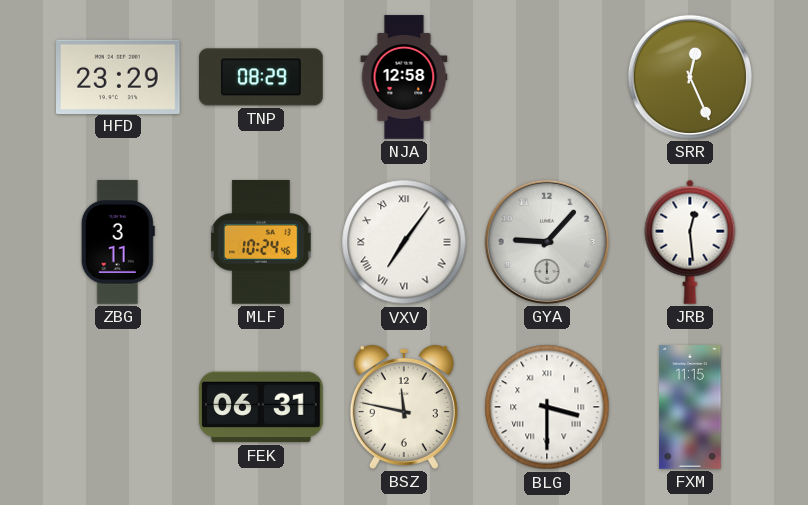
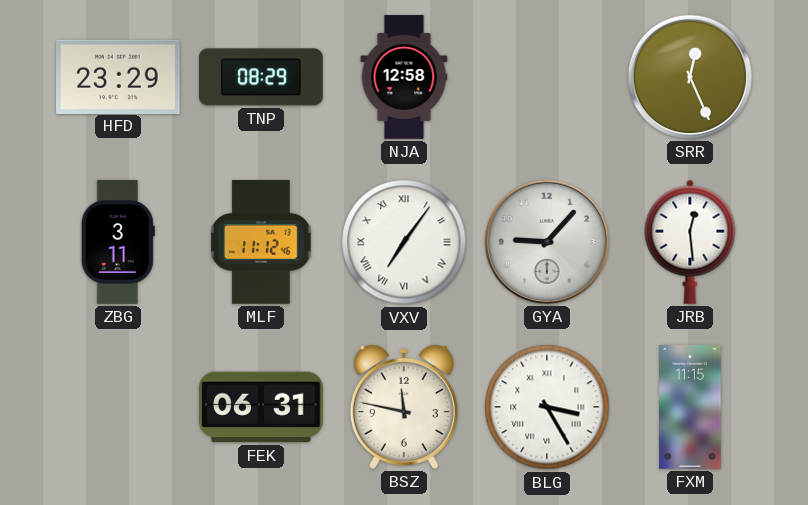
MLF: 10:24 -> 11:12 (261, 242)
BLG: 3:30 -> 3:25 (547, 407)
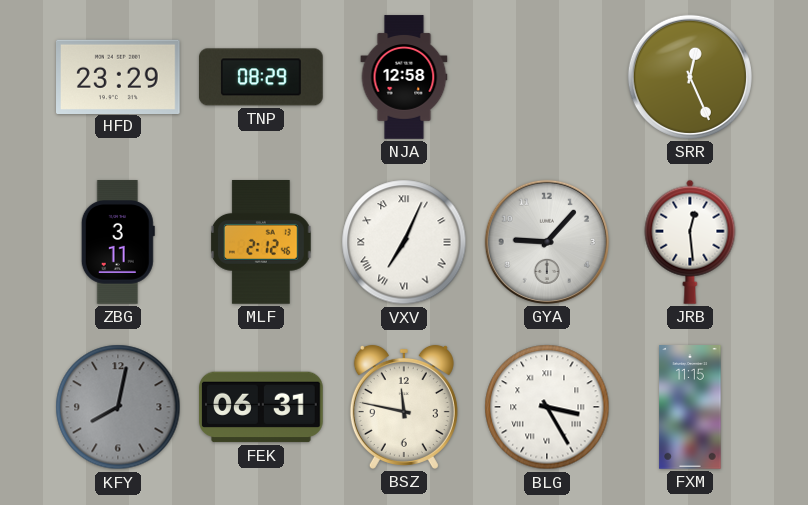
MLF: 11:12 -> 2:12 (261, 242)
VXV: 7:06 -> 7:04 (404, 242)
KFY: none -> 8:02 (118, 407)
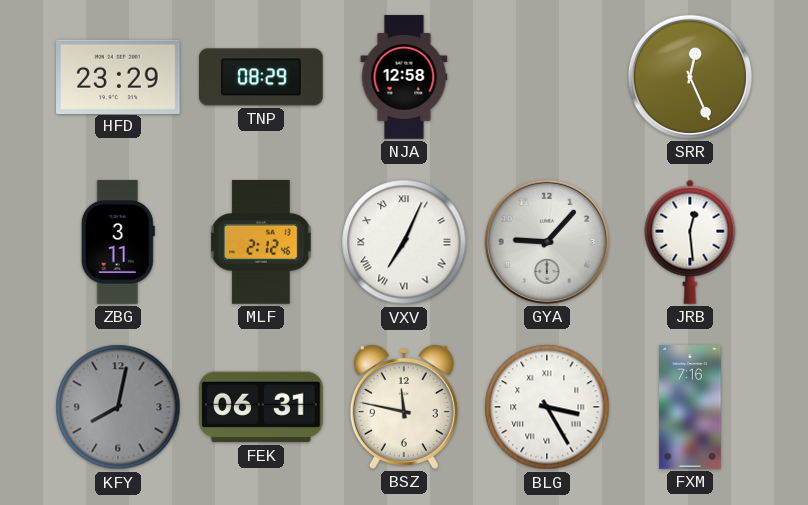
FXM: 11:15 -> 7:16 (690, 407)
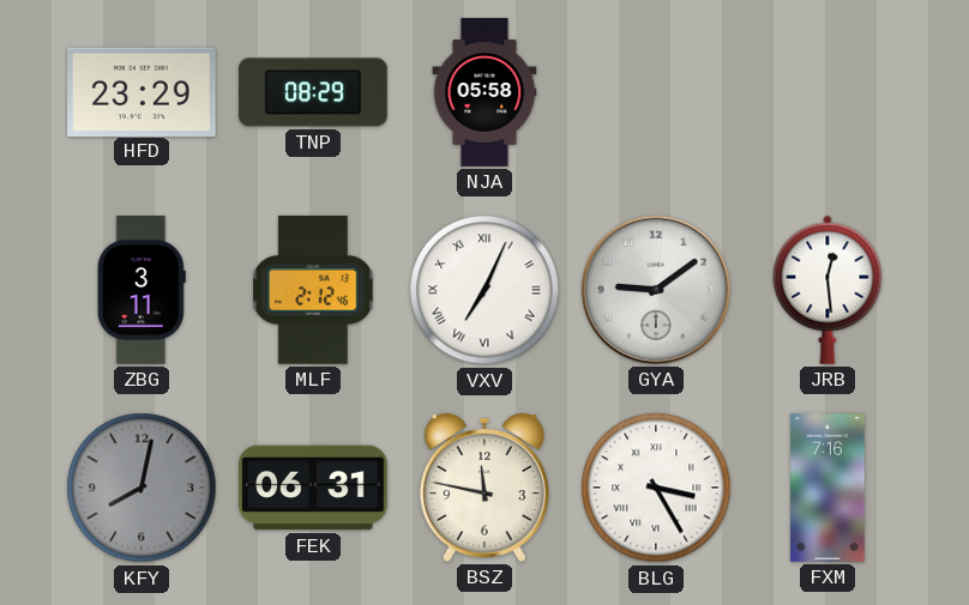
NJA: 12:58 -> 05:58 (484, 92)
SRR: 12:26 -> none (690, 77)
GYA: 9:07 -> 9:09 (656, 290)
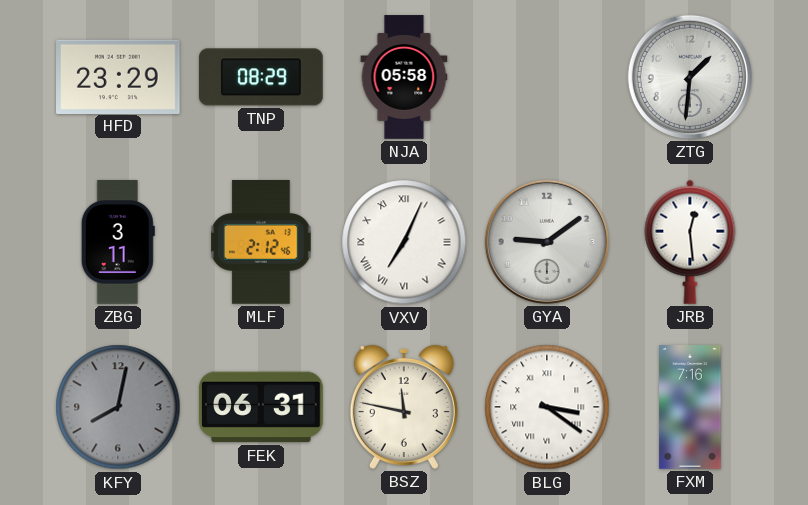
ZTG: none -> 1:31 (690, 77)
BLG: 3:25 -> 3:21 (547, 407)
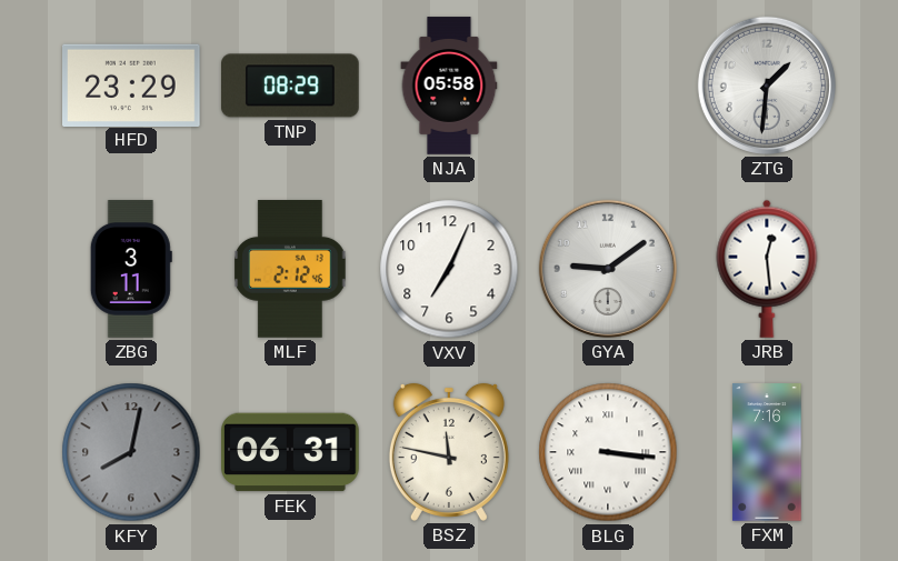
VXV numerals: Roman -> Arabic (449, 269)
BLG: 3:21 -> 3:16 (608, 452)
